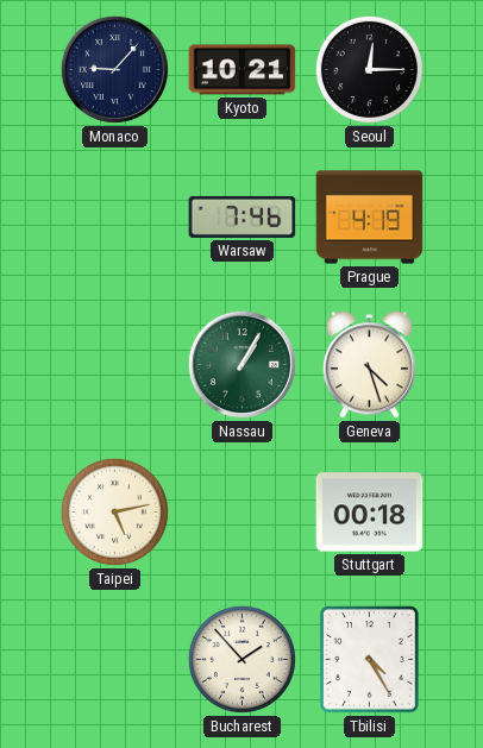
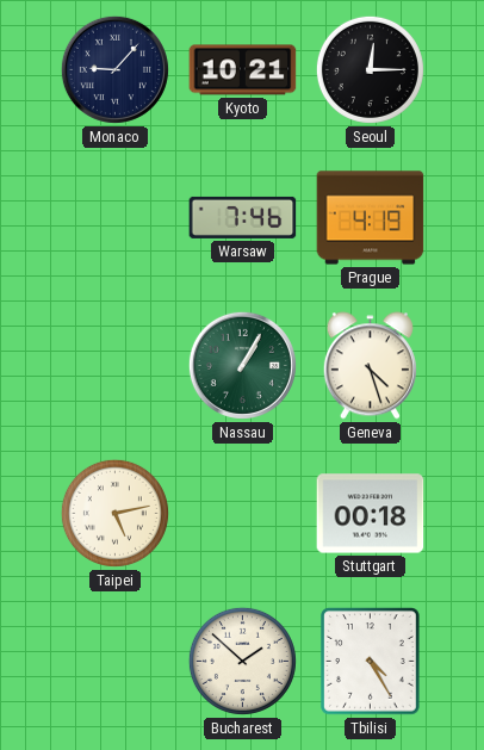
Bucharest: 1:53 -> 1:52 (242, 661)
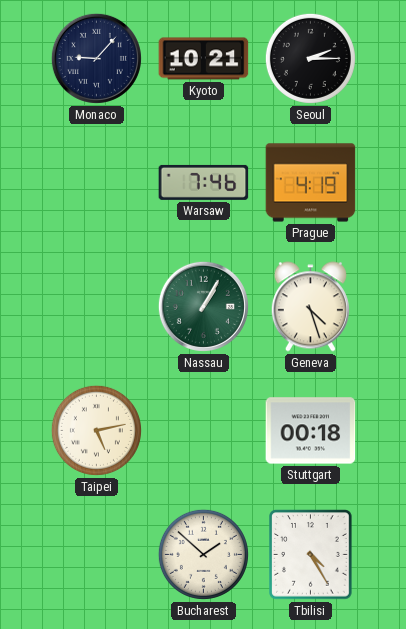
Seoul: 12:15 -> 2:15 (310, 58)
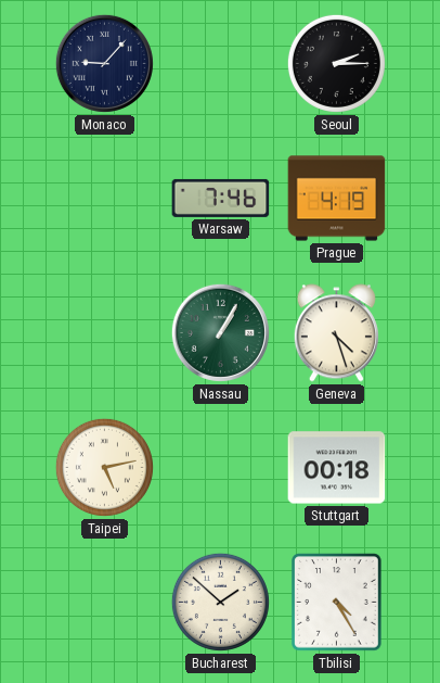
Kyoto: 10:21 -> none (204, 59)
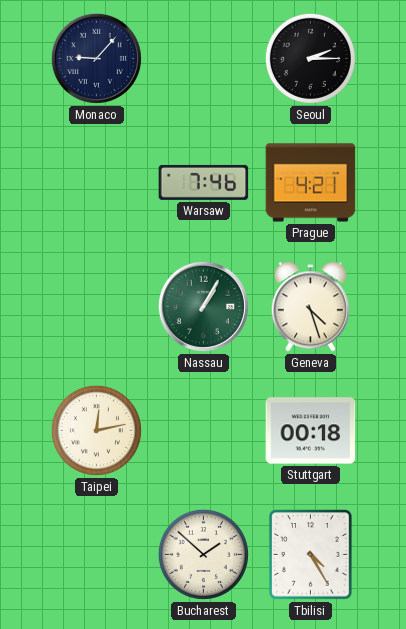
Prague: 4:19 -> 4:21 (311, 183)
Taipei: 5:13 -> 12:13 (96, 430)
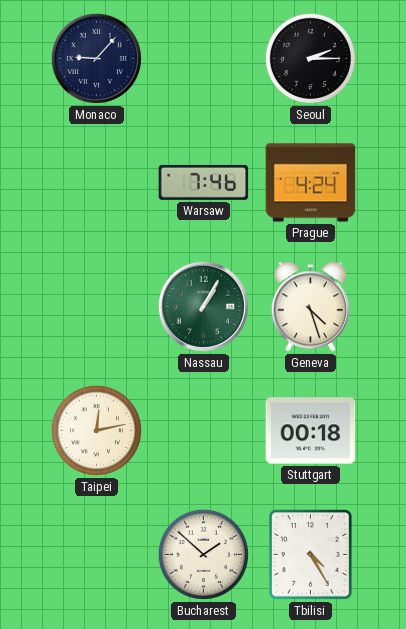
Prague: 4:21 -> 4:24 (311, 183)
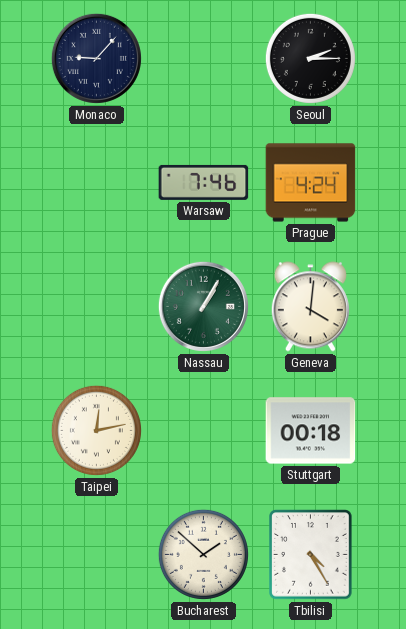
Geneva: 4:27 -> 4:01 (310, 307)
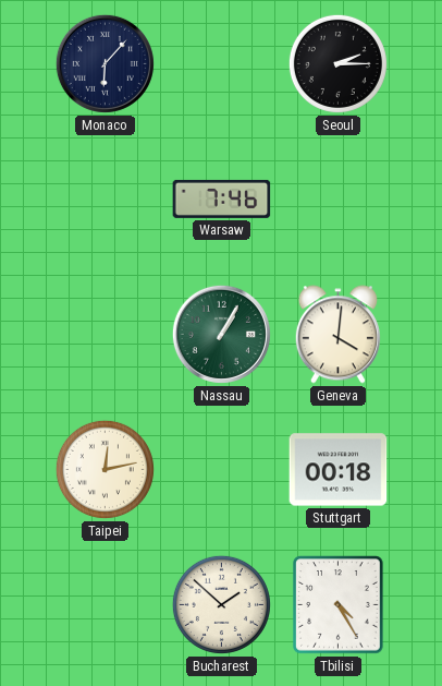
Monaco: 9:07 -> 6:07 (105, 63)
Prague: 4:24 -> none (311, 183)
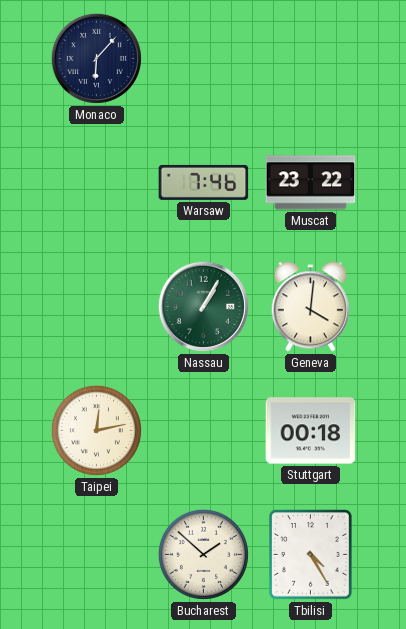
Seoul: 2:15 -> none (337, 63)
Muscat: none -> 23:22 (311, 183)
